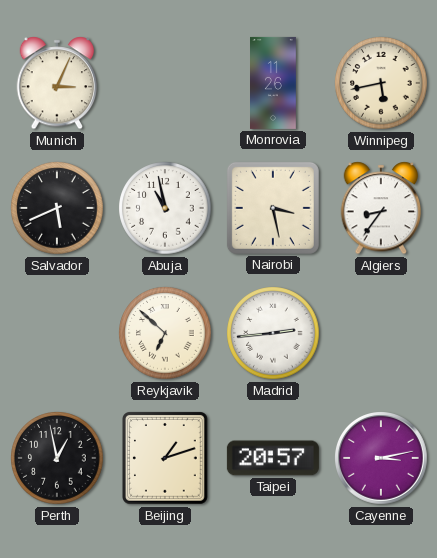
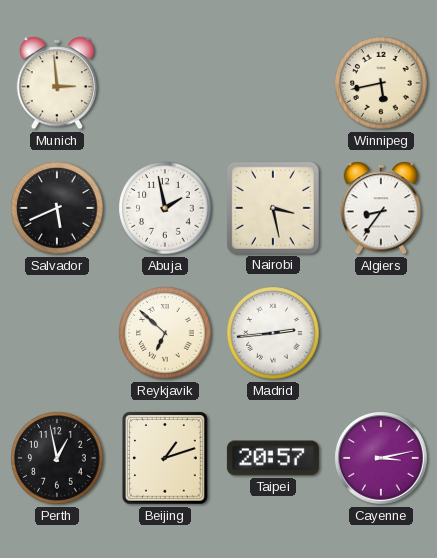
Munich: 3:04 -> 2:59 (57, 83)
Monrovia: 11:26 -> none (274, 83)
Abuja: 10:58 -> 1:58 (165, 208)
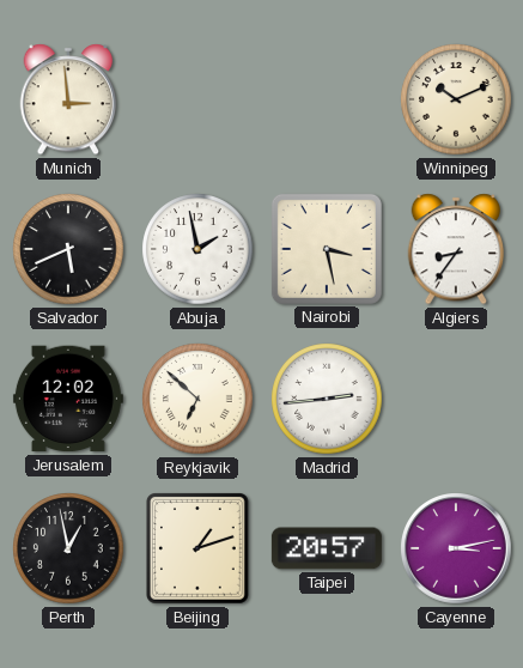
Winnipeg: 5:43 -> 10:11 (456, 99)
Jerusalem: none -> 12:02 (68, 399)
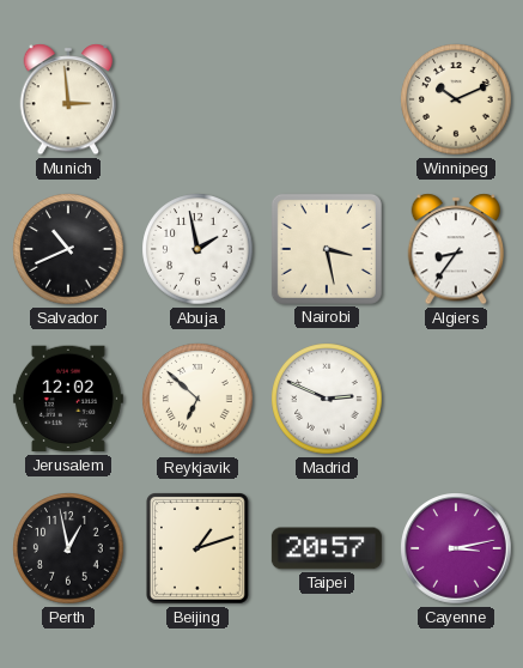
Salvador: 5:41 -> 10:41 (68, 249)
Madrid: 2:44 -> 2:49 (327, 399)
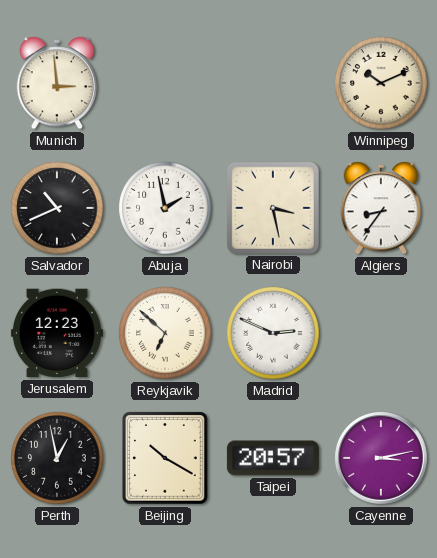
Jerusalem: 12:02 -> 12:23 (57, 333)
Beijing: 1:12 -> 10:20 (165, 459)
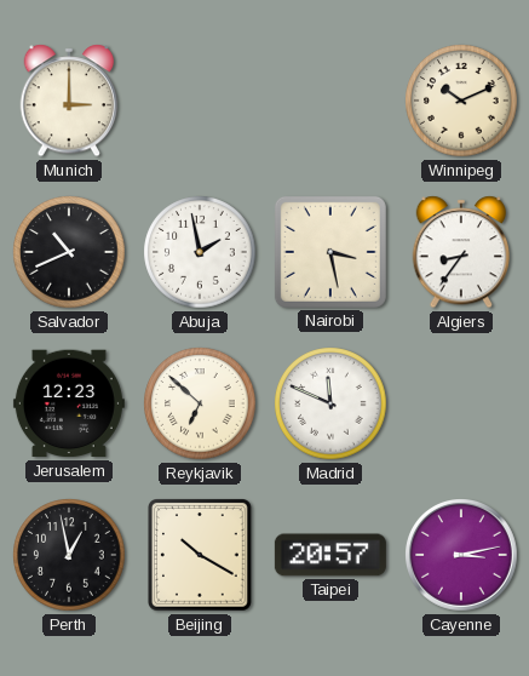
Munich: 2:59 -> 3:00 (69, 101)
Madrid: 2:49 -> 11:49 (330, 403)
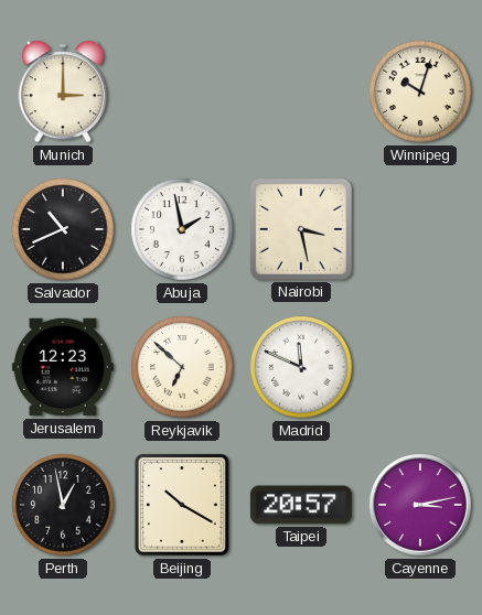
Winnipeg: 10:11 -> 10:03 (420, 91)
Algiers: 8:36 -> none (461, 252)
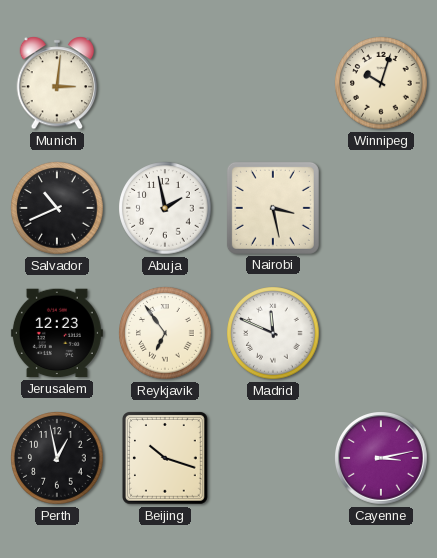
Munich: 3:00 -> 3:01 (57, 83)
Reykjavik: 6:52 -> 6:54 (165, 333)
Beijing: 10:20 -> 10:18 (165, 459)
Taipei: 20:57 -> none (301, 505)
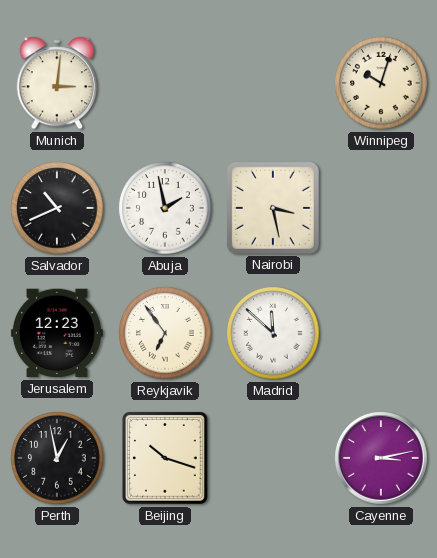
Madrid: 11:49 -> 11:52 (273, 333)
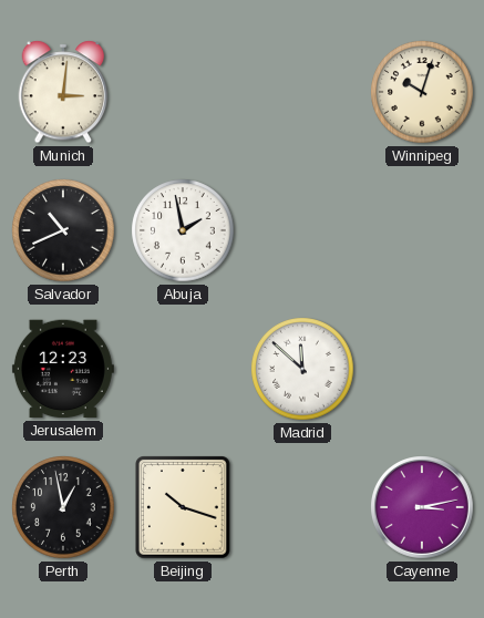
Nairobi: 3:28 -> none (273, 208)
Reykjavik: 6:54 -> none (165, 333)
